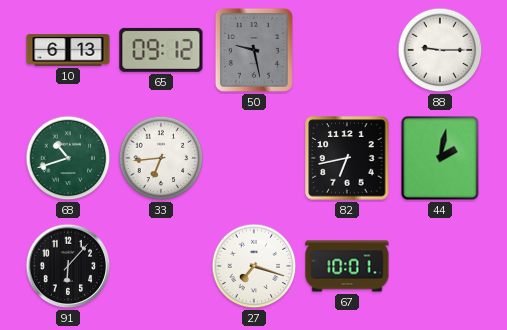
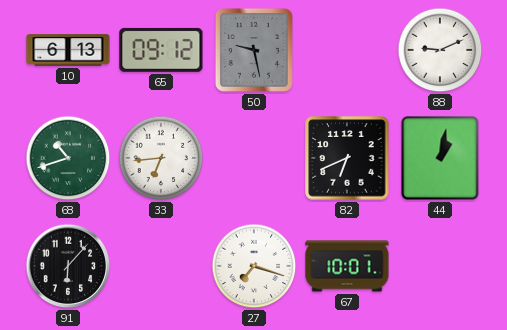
88: 9:15 -> 9:11 (440, 50)
82: 6:43 -> 6:41 (347, 158)
44: 2:02 -> 1:02 (440, 158)
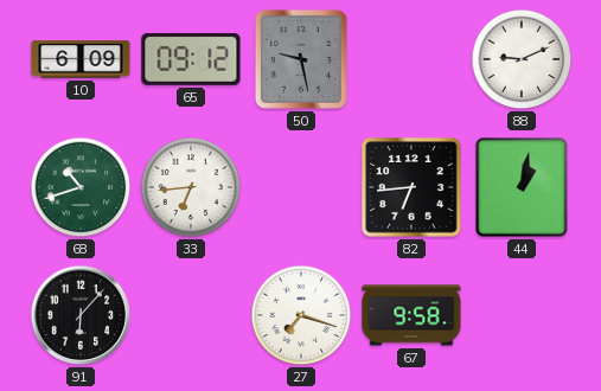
10: 6:13 -> 6:09 (81, 59)
82: 6:41 -> 6:44 (411, 187)
67: 10:01 -> 9:58 (411, 315)
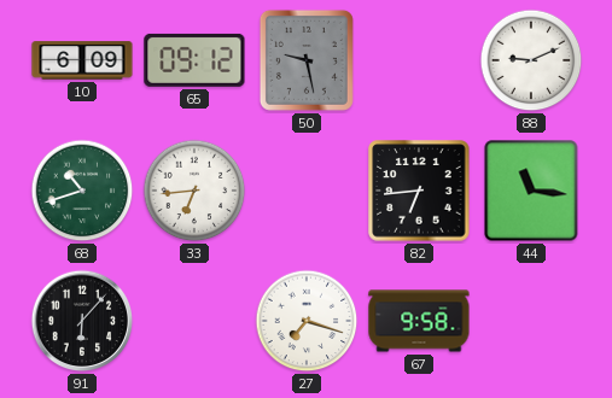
44: 1:02 -> 11:16 (531, 191)
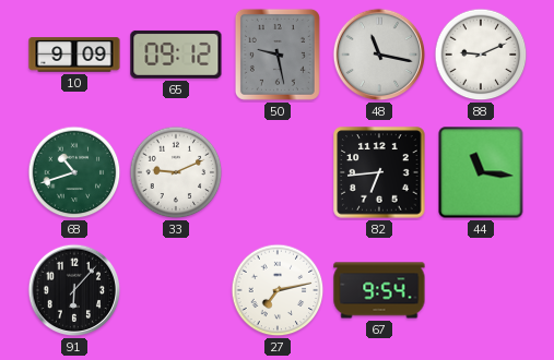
10: 6:09 -> 9:09 (74, 55)
48: none -> 11:17 (379, 55)
33: 6:44 -> 9:11 (176, 172)
27: 7:18 -> 7:13 (278, 290)
67: 9:58 -> 9:54 (379, 290)
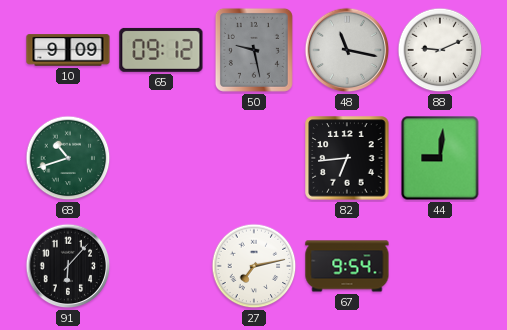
33: 9:11 -> none (176, 172)
44: 11:16 -> 9:01 (440, 158)
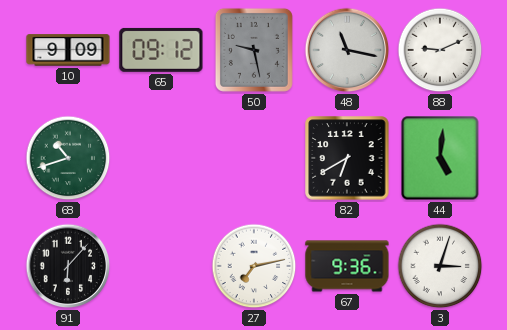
82: 6:44 -> 6:40 (347, 158)
44: 9:01 -> 5:01 (440, 158)
67: 9:54 -> 9:36 (347, 266)
3: none -> 3:03 (440, 266)
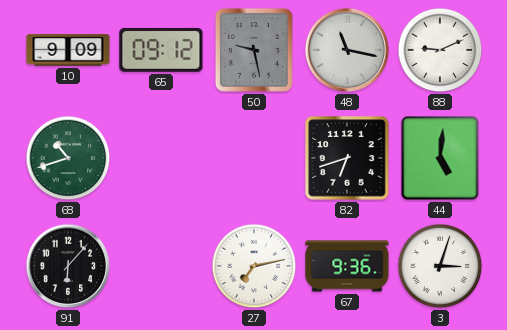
82: 6:40 -> 6:42 (347, 158)
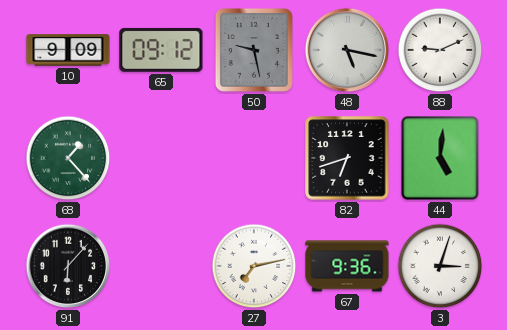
48: 11:17 -> 5:17 (347, 50)
68: 10:42 -> 1:23 (68, 158)
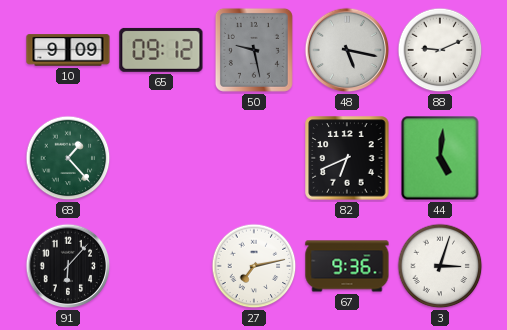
82: 6:42 -> 6:41 (347, 158)
